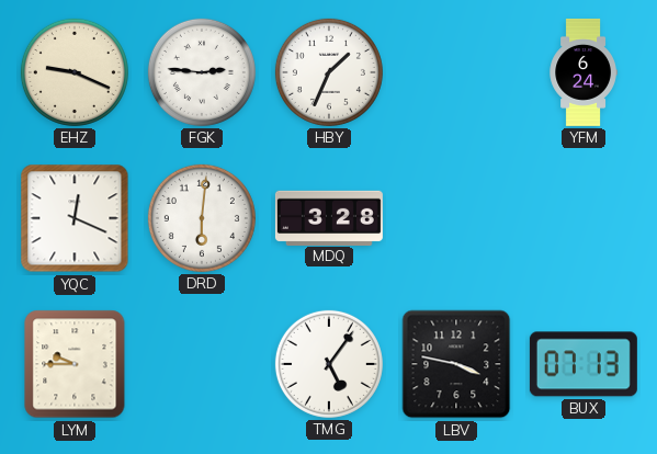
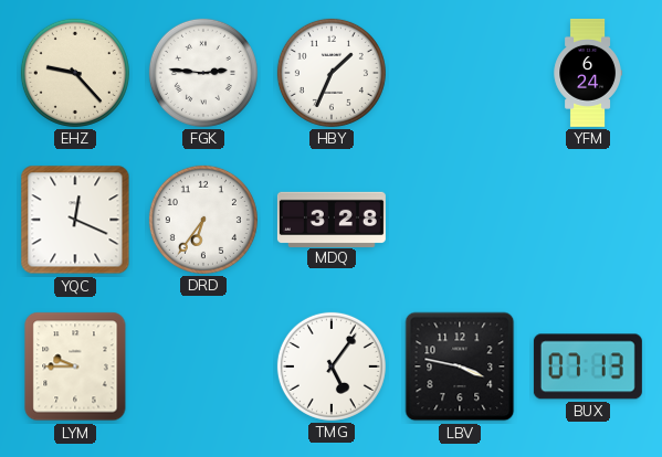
EHZ: 9:19 -> 9:23 (75, 73)
DRD: 6:01 -> 6:36 (203, 220)
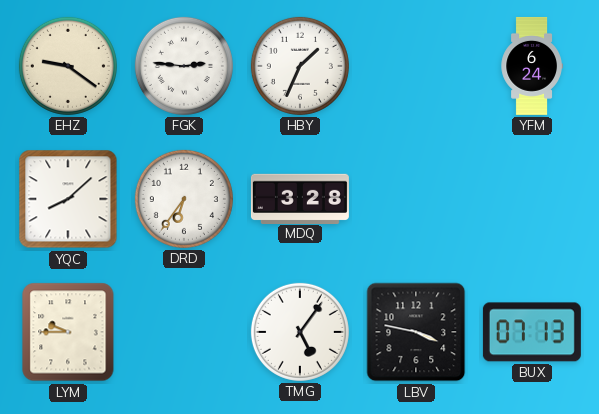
EHZ: 9:23 -> 9:21 (68, 66)
YQC: 12:19 -> 8:08 (68, 199)
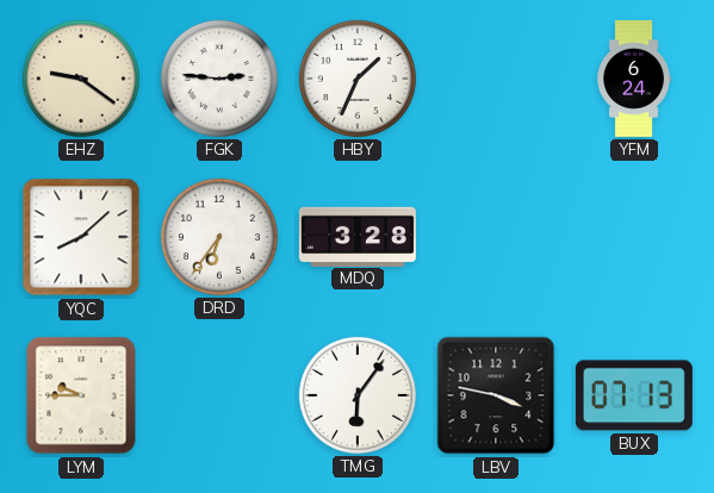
TMG: 5:06 -> 6:06 (358, 395)
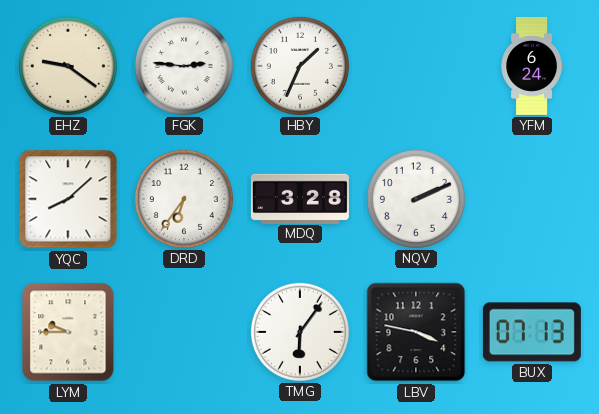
NQV: none -> 2:11 (416, 199)
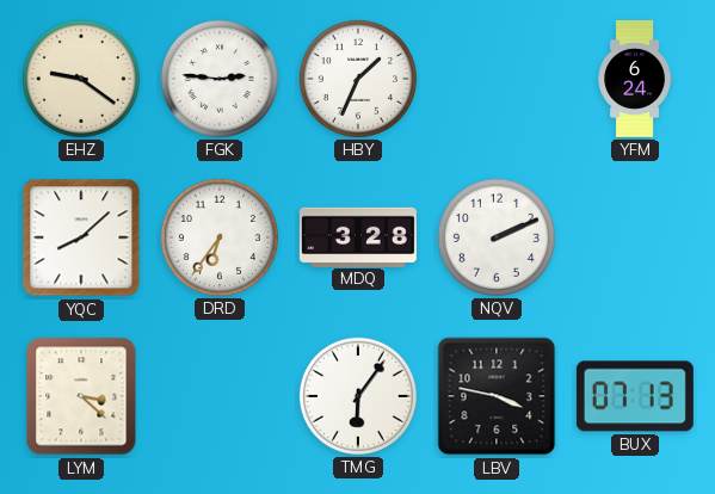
LYM: 9:45 -> 3:22 (81, 396)
